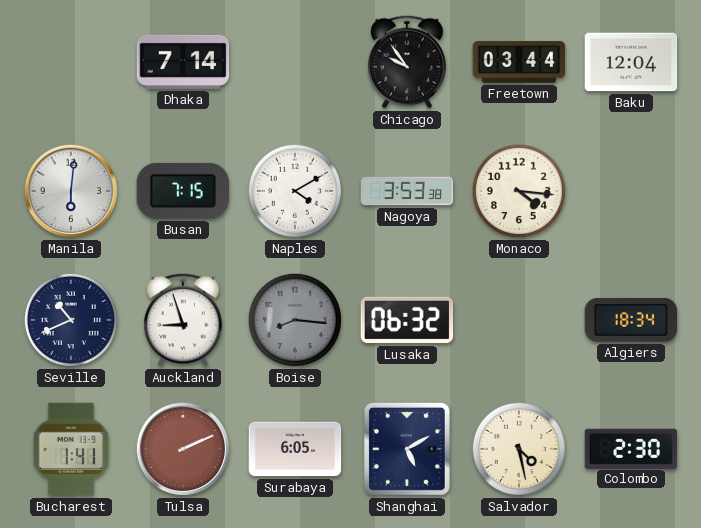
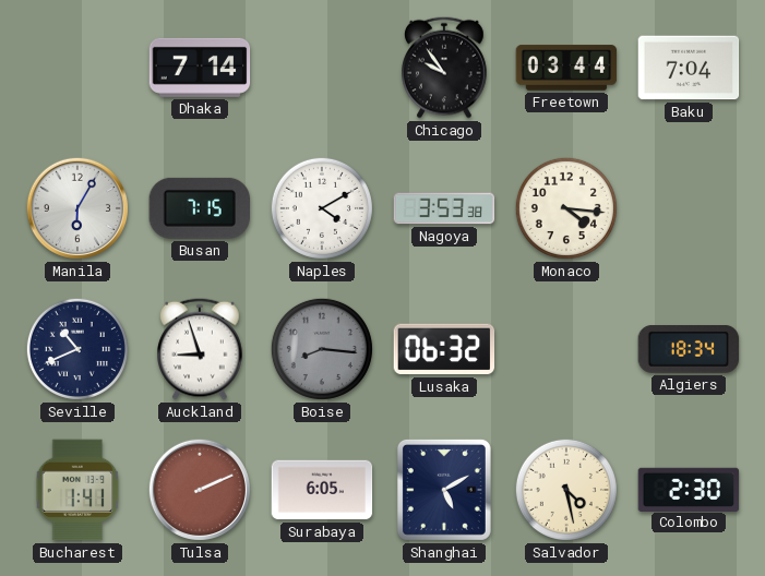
Baku: 12:04 -> 7:04 (689, 68)
Manila: 6:01 -> 6:05 (77, 208)
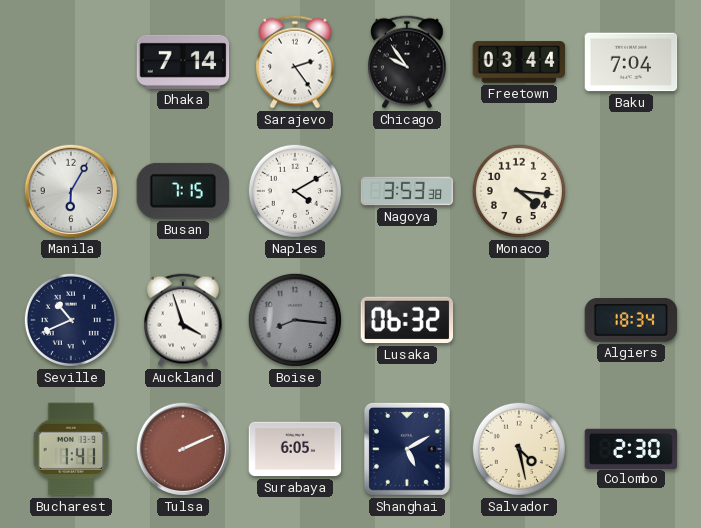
Sarajevo: none -> 2:24 (296, 62)
Auckland: 8:57 -> 3:57 (184, 320)
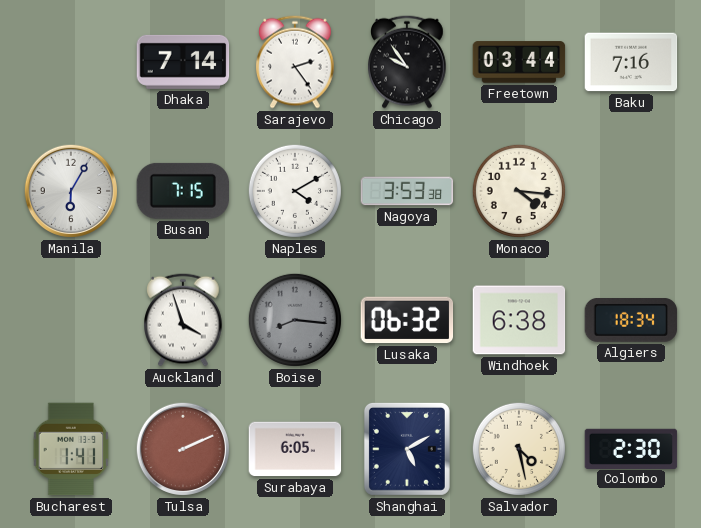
Baku: 7:04 -> 7:16 (631, 62)
Seville: 10:41 -> none (71, 320)
Windhoek: none -> 6:38 (519, 320)
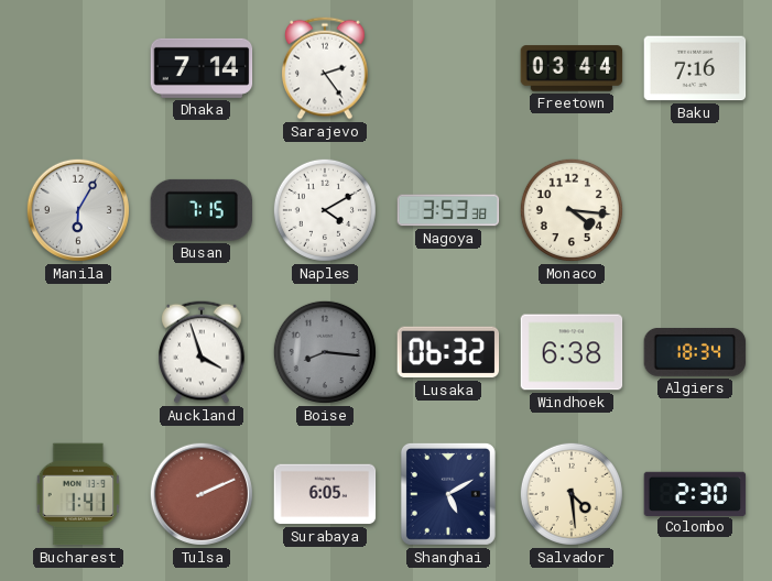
Chicago: 9:54 -> none (408, 62)
Salvador: 4:28 -> 4:29 (572, 494)
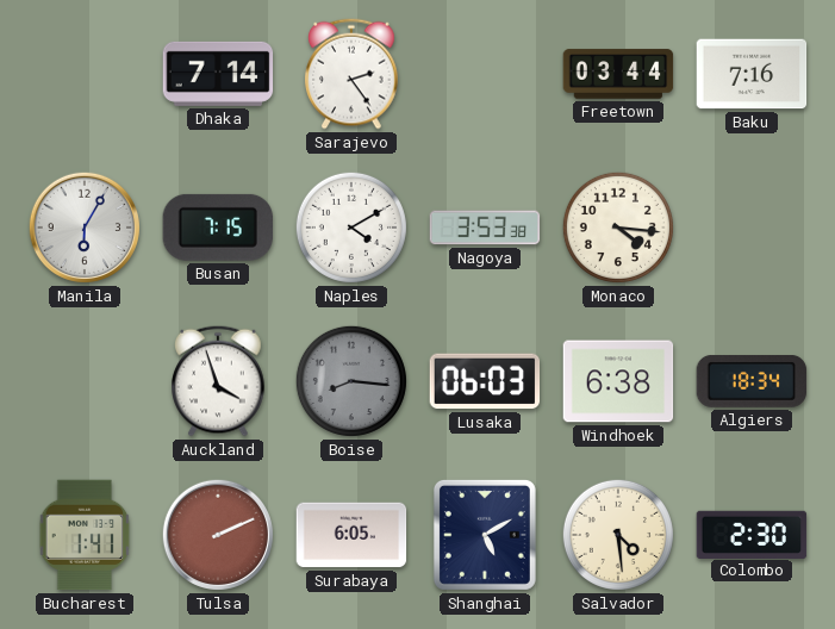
Lusaka: 06:32 -> 06:03 (485, 381)
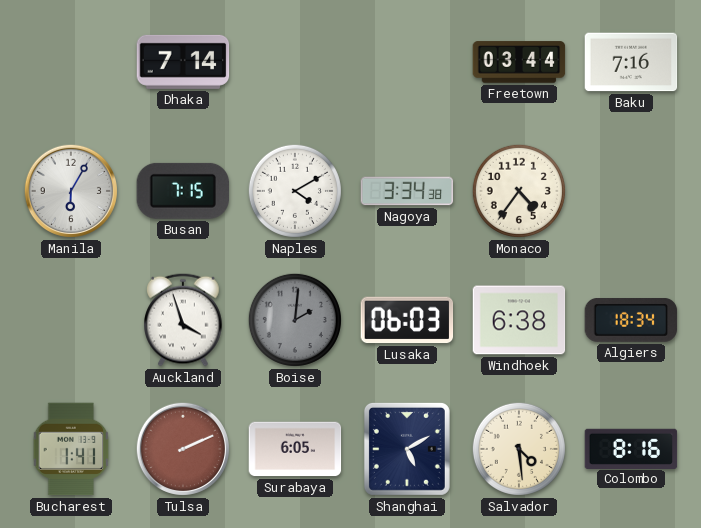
Sarajevo: 2:24 -> none (353, 74)
Nagoya: 3:53 -> 3:34 (407, 191)
Monaco: 4:16 -> 4:36 (519, 191)
Boise: 8:16 -> 2:01 (295, 320)
Colombo: 2:30 -> 8:16 (631, 448)
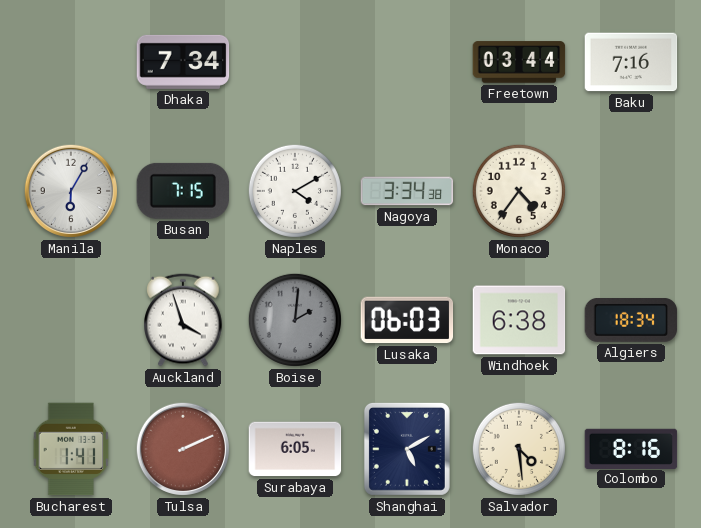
Dhaka: 7:14 -> 7:34 (183, 62)
